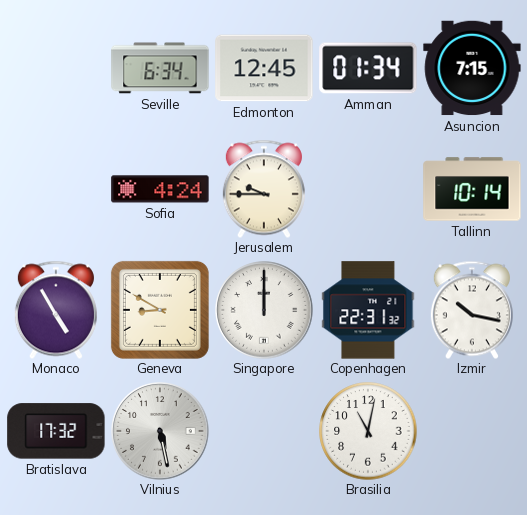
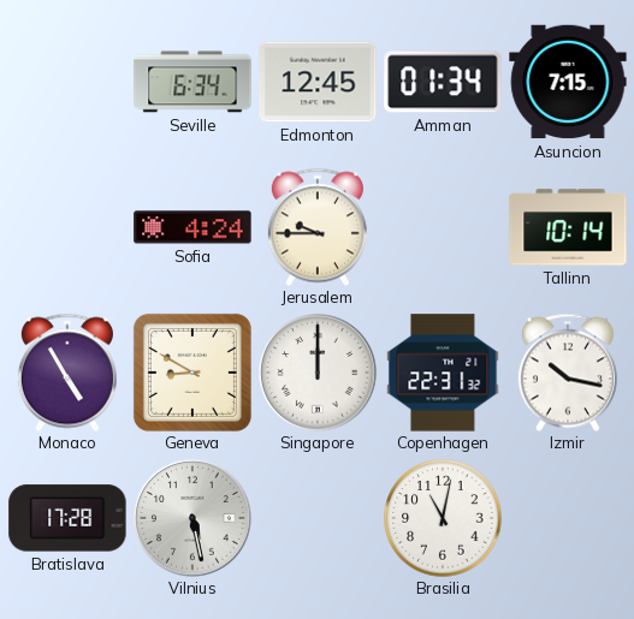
Bratislava: 17:32 -> 17:28 (67, 518)
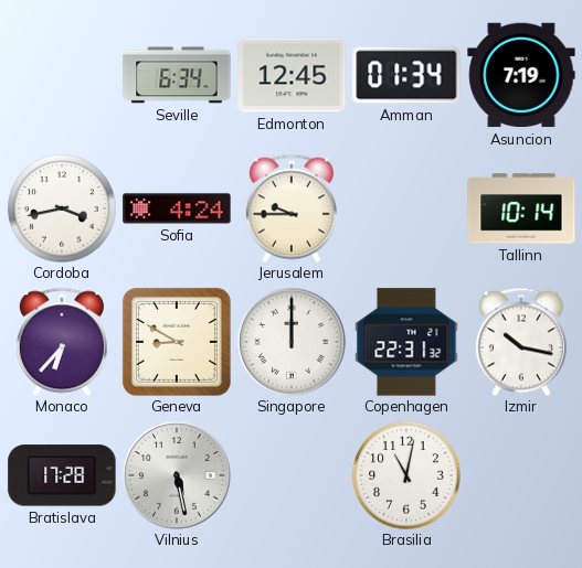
Asuncion: 7:15 -> 7:19 (521, 75)
Cordoba: none -> 3:43 (62, 208)
Monaco: 4:55 -> 6:37 (62, 342)
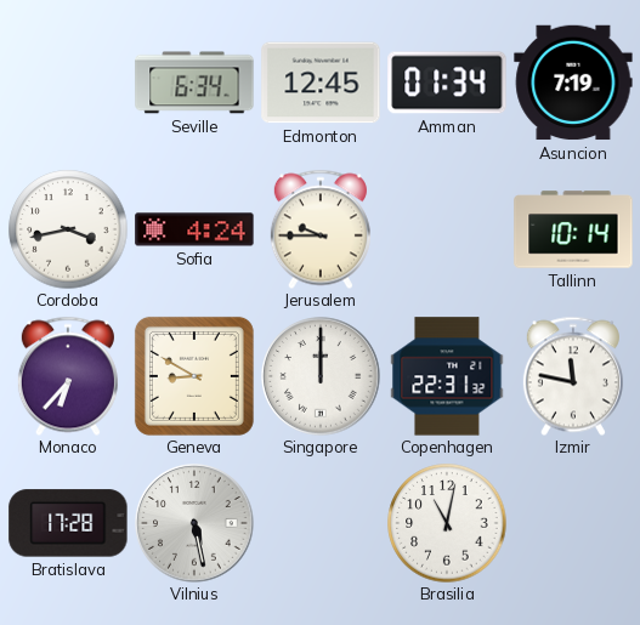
Izmir: 10:17 -> 11:47 (573, 376)
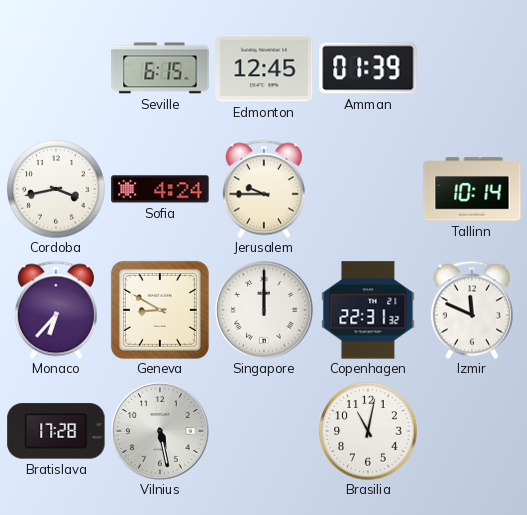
Seville: 6:34 -> 6:15 (160, 68)
Amman: 01:34 -> 01:39 (368, 68)
Asuncion: 7:19 -> none (573, 83)
Izmir: 11:47 -> 11:49 (472, 310)
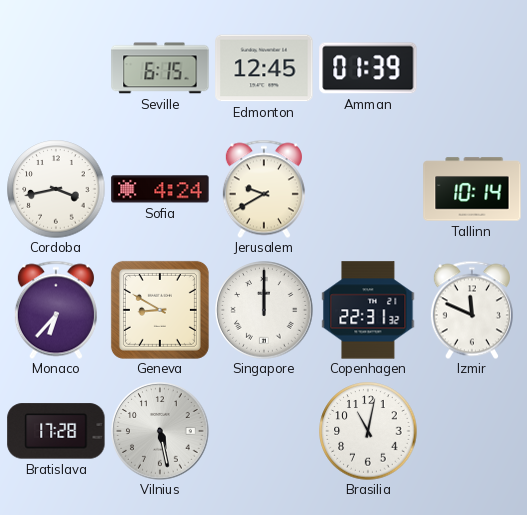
Jerusalem: 9:45 -> 9:40 (264, 189)
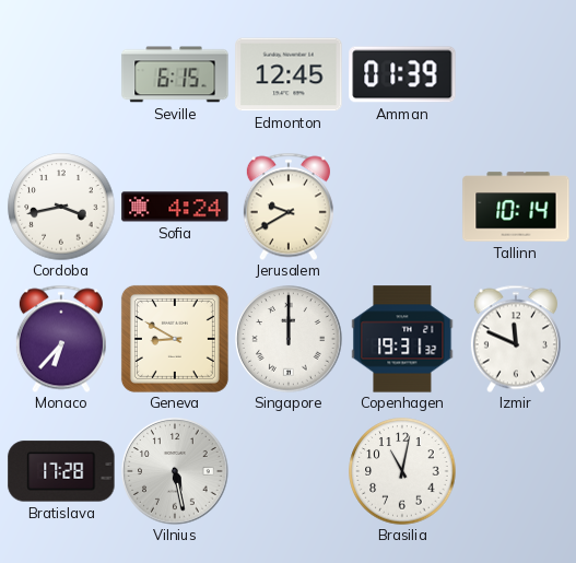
Copenhagen: 22:31 -> 19:31 (402, 339)
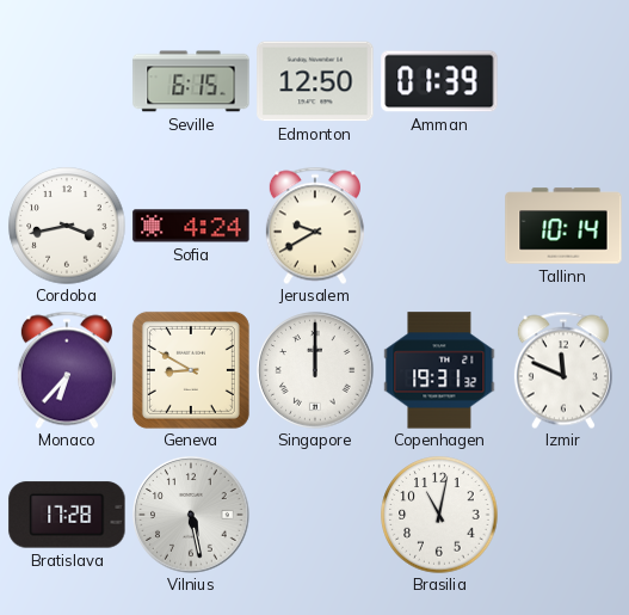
Edmonton: 12:45 -> 12:50 (315, 81)
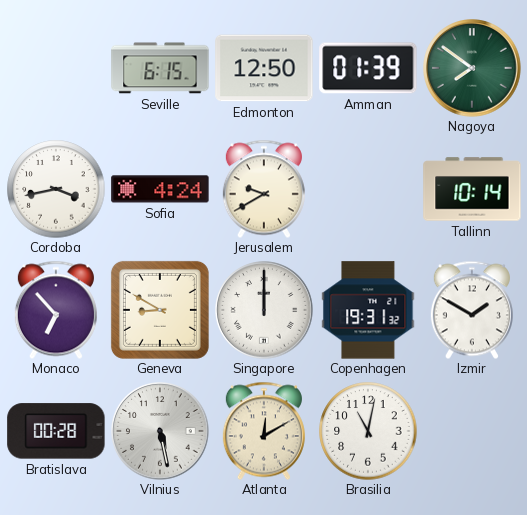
Nagoya: none -> 7:51 (472, 68)
Monaco: 6:37 -> 6:53 (56, 310)
Izmir: 11:49 -> 1:50 (472, 310)
Bratislava: 17:28 -> 00:28 (56, 431)
Atlanta: none -> 12:10 (264, 431)
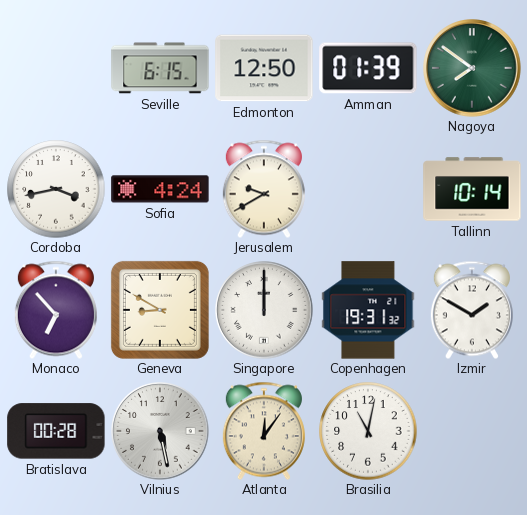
Atlanta: 12:10 -> 12:06 (264, 431)
